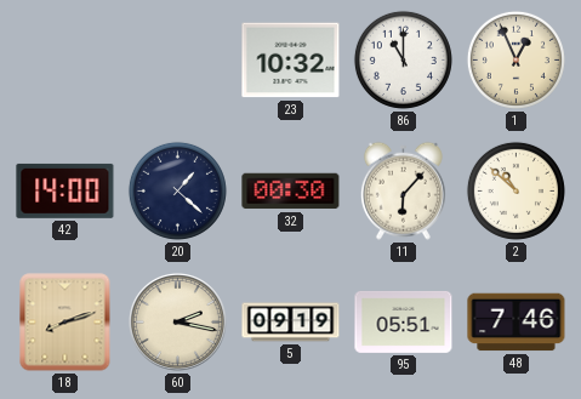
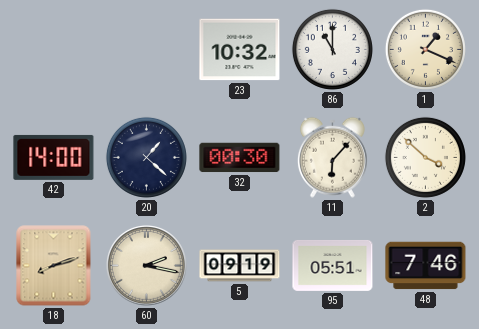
1: 12:56 -> 1:19 (425, 49)
2: 10:52 -> 3:52 (425, 157)
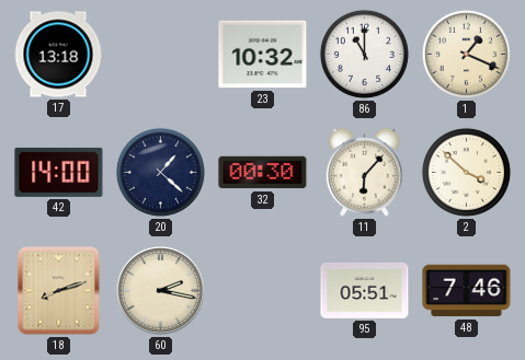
17: none -> 13:18 (58, 55)
5: 09:19 -> none (240, 266)
